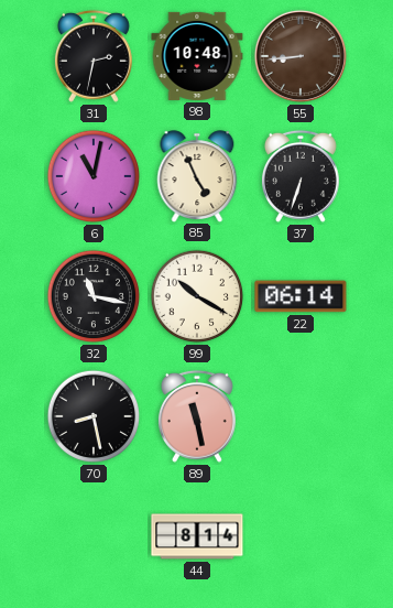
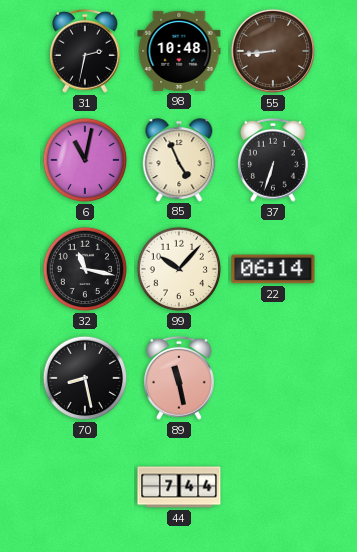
99: 10:20 -> 10:07 (179, 269)
44: 8:14 -> 7:44 (179, 487)
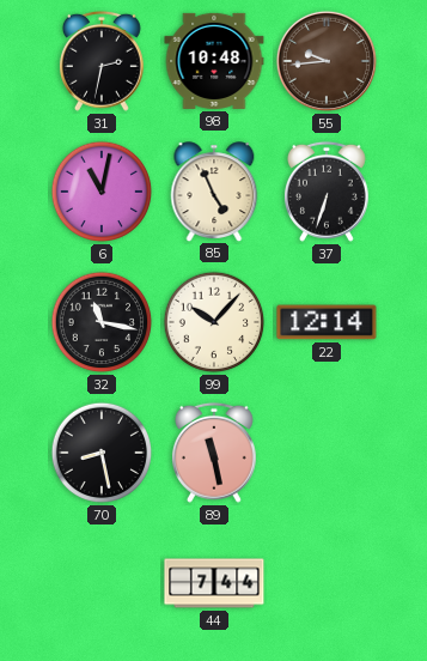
55: 8:44 -> 9:44 (327, 61)
22: 06:14 -> 12:14 (327, 322)
